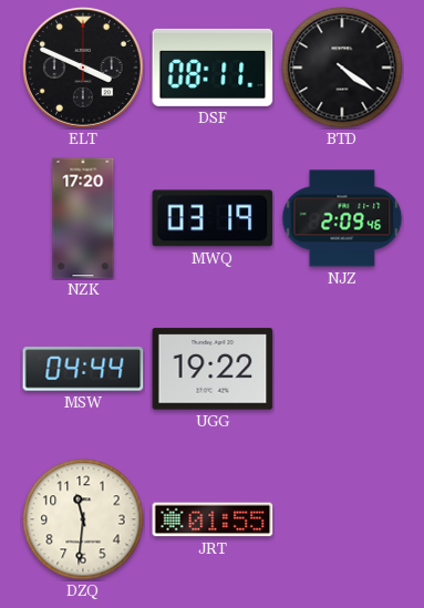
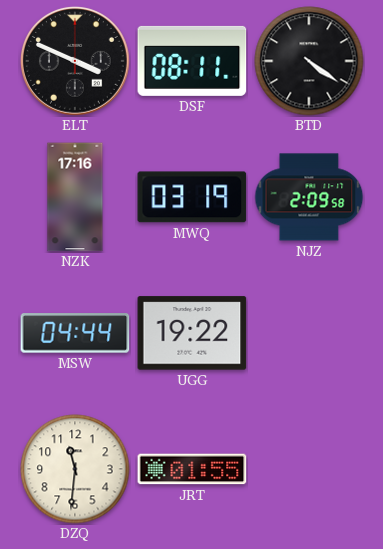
NZK: 17:20 -> 17:16 (75, 197)
NJZ: 2:09:46 -> 2:09:58 (309, 197)
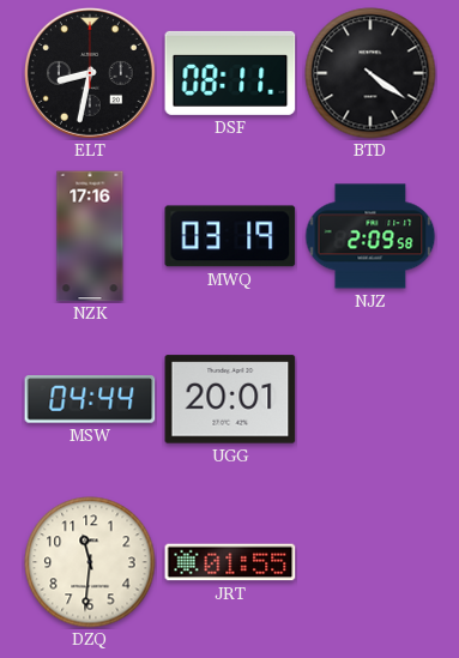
ELT: 3:49 -> 8:32 (91, 74)
UGG: 19:22 -> 20:01 (230, 399)
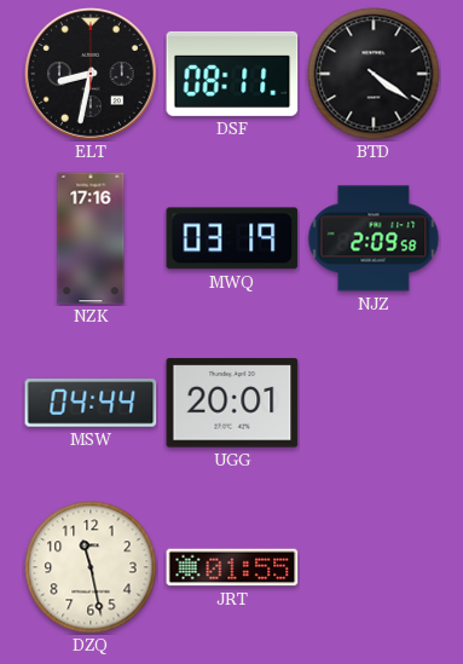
DZQ: 11:31 -> 11:28 (91, 567)
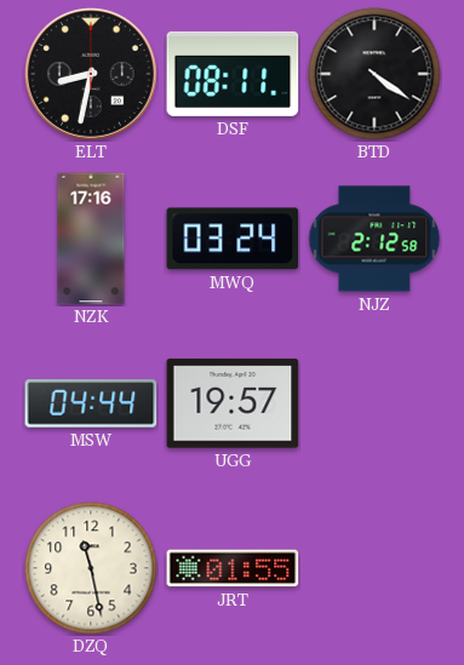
MWQ: 03:19 -> 03:24 (233, 239)
NJZ: 2:09 -> 2:12 (374, 239)
UGG: 20:01 -> 19:57 (233, 403)
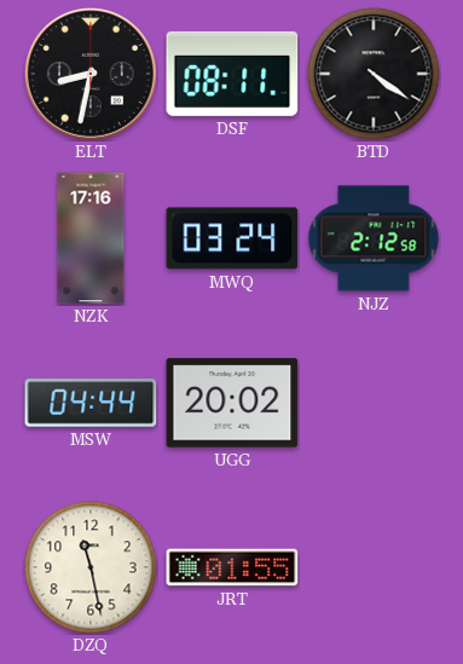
UGG: 19:57 -> 20:02 (232, 403)
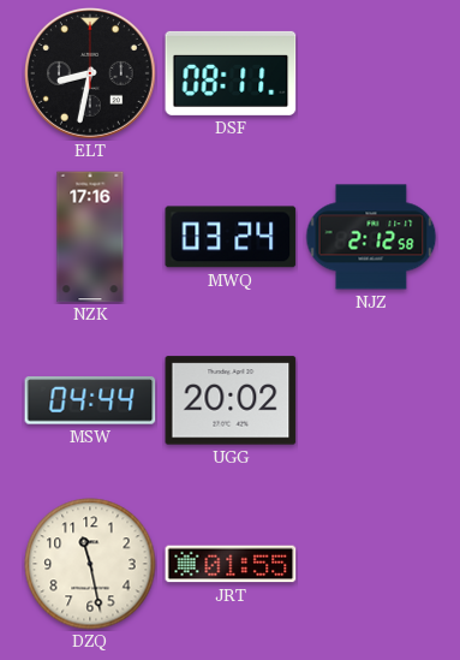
BTD: 4:21 -> none (374, 74)
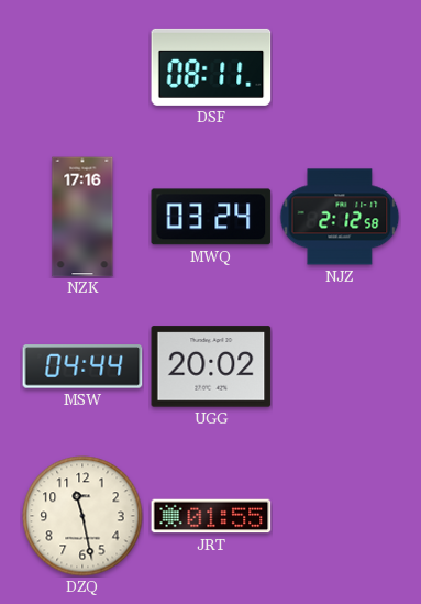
ELT: 8:32 -> none (91, 75)
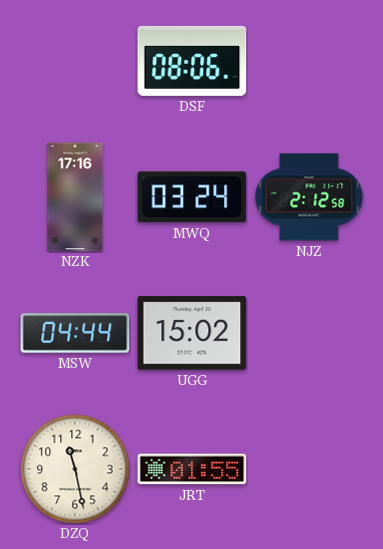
DSF: 08:11 -> 08:06 (192, 61)
UGG: 20:02 -> 15:02 (192, 333)
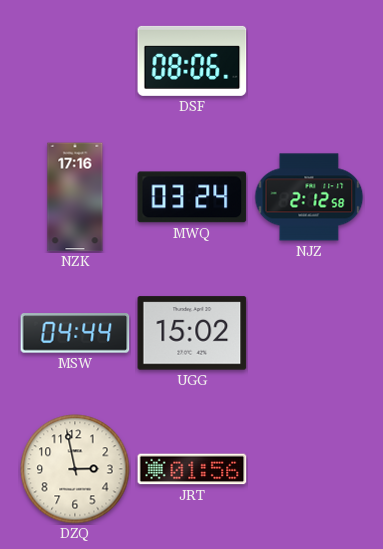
DZQ: 11:28 -> 2:58 (75, 469)
JRT: 01:55 -> 01:56 (192, 469)
